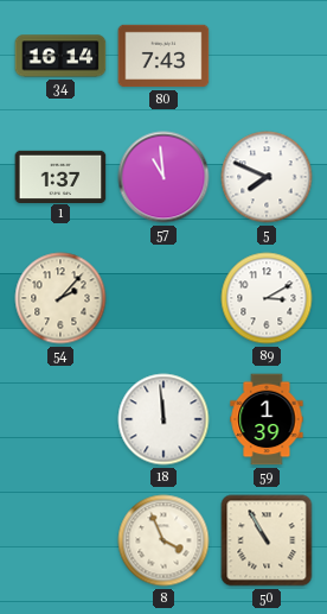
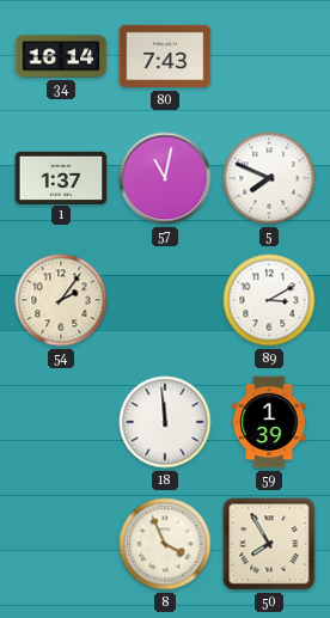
57: 10:59 -> 11:02 (165, 178)
54: 2:07 -> 2:06 (61, 300)
50: 10:55 -> 7:55 (269, 544)
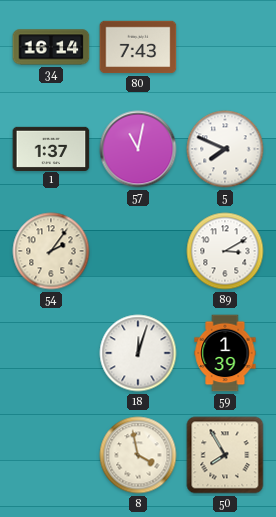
18: 11:59 -> 12:03 (138, 353)
8: 3:56 -> 3:58 (138, 455)
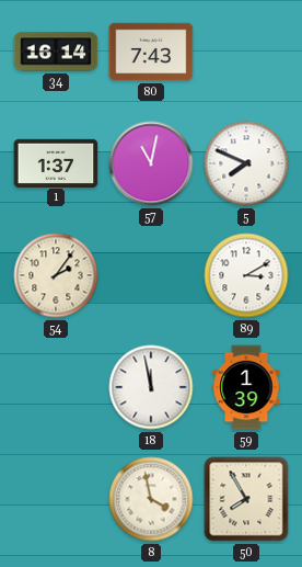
18: 12:03 -> 11:58 (151, 387)
